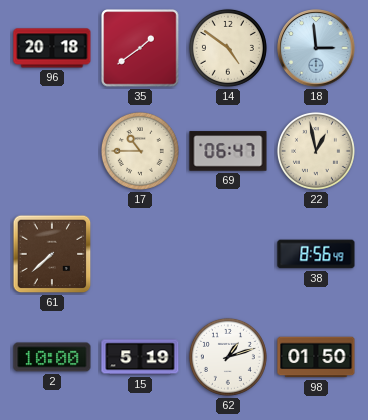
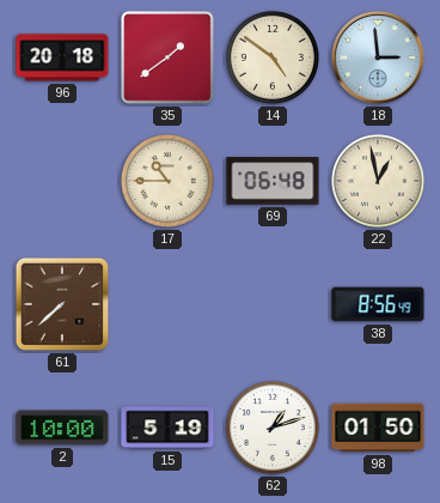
69: 06:47 -> 06:48 (273, 181)
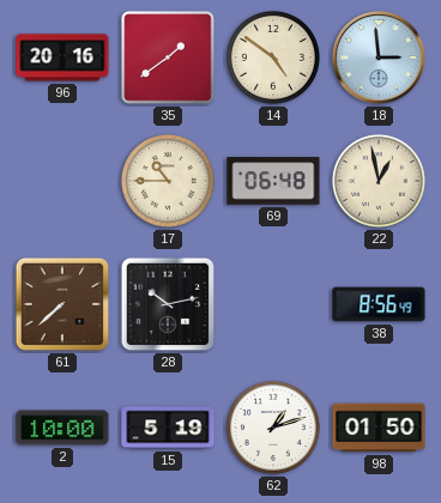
96: 20:18 -> 20:16 (62, 57)
28: none -> 10:13 (168, 304)
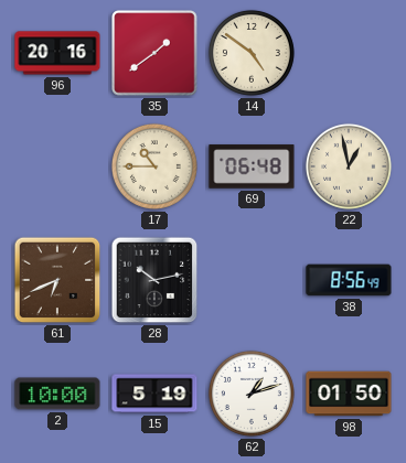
18: 2:59 -> none (379, 57)
61: 7:38 -> 6:41 (57, 280)
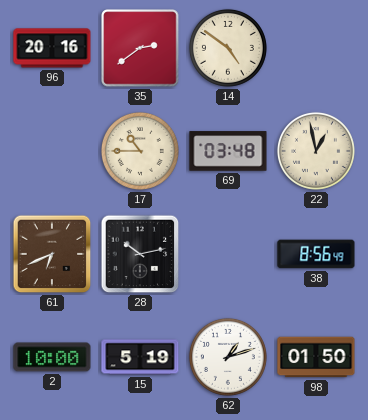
35: 1:39 -> 2:39 (140, 48)
69: 06:48 -> 03:48 (228, 151)
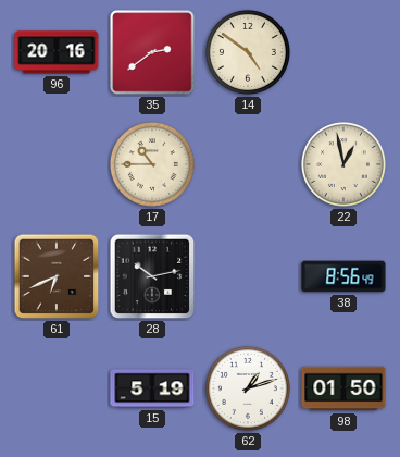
69: 03:48 -> none (228, 151)
2: 10:00 -> none (52, 357)
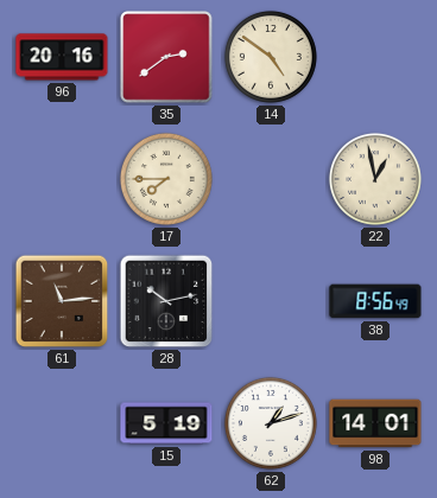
17: 10:45 -> 7:45 (166, 179)
61: 6:41 -> 11:14 (62, 301)
98: 01:50 -> 14:01 (375, 423)
